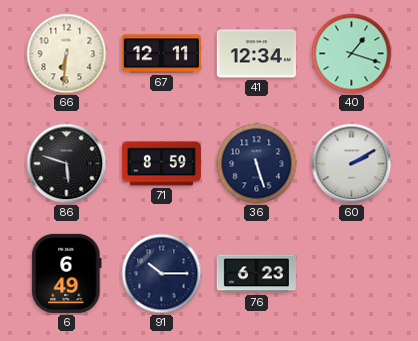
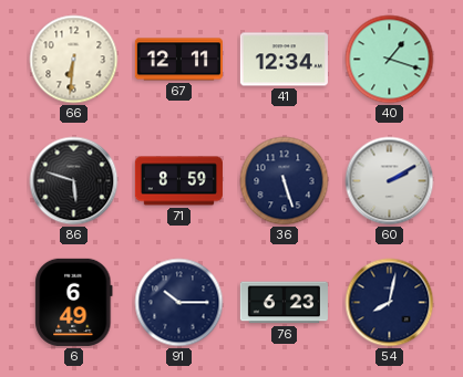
54: none -> 8:02 (390, 303)
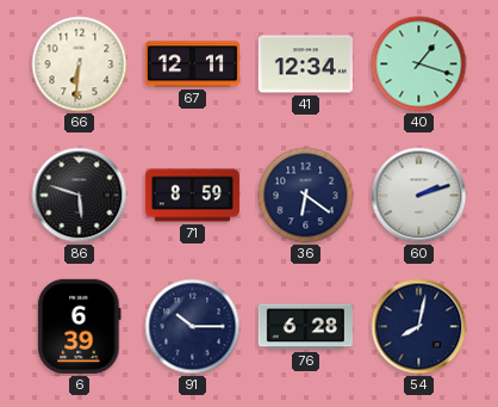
36: 5:27 -> 6:21 (306, 196)
60: 2:10 -> 2:12 (419, 196)
6: 6:49 -> 6:39 (80, 326)
76: 6:23 -> 6:28 (305, 327)
